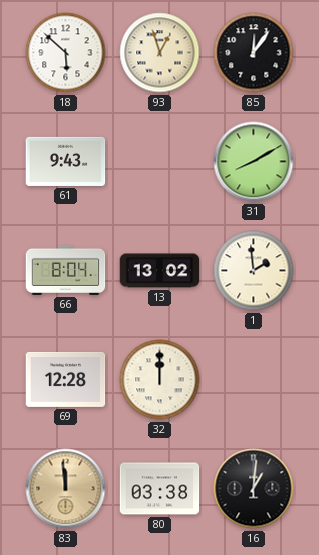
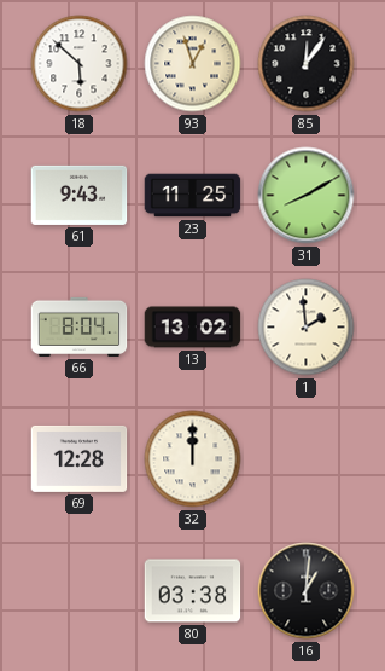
23: none -> 11:25 (193, 196)
83: 11:59 -> none (66, 489)
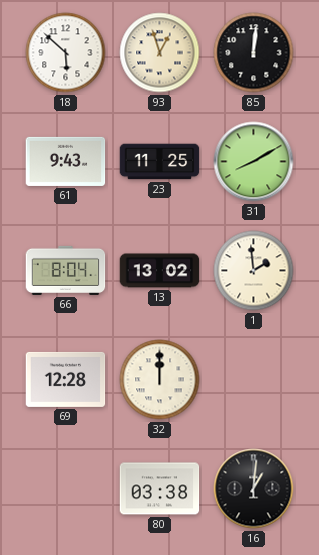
85: 12:06 -> 12:01 (254, 53)
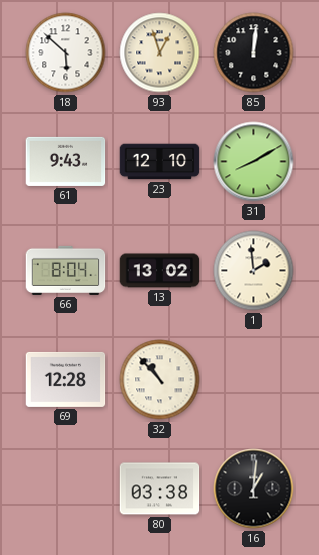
23: 11:25 -> 12:10 (160, 162)
32: 12:00 -> 10:53 (160, 380)
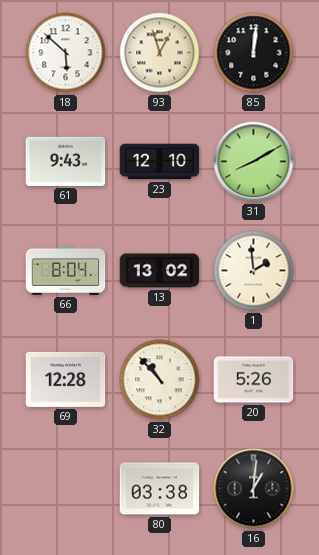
20: none -> 5:26 (254, 380)
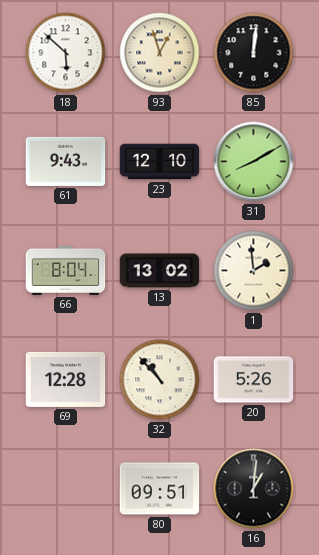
80: 03:38 -> 09:51 (160, 489)
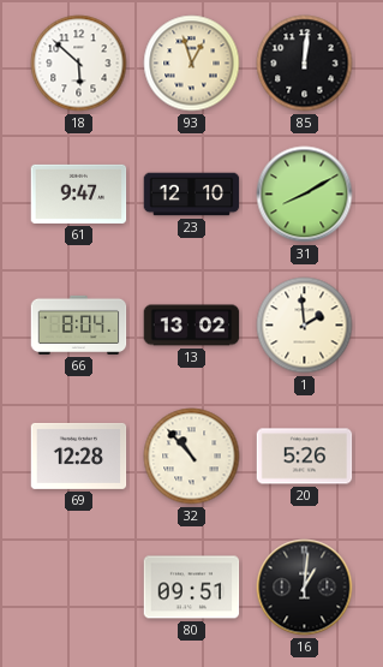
61: 9:43 -> 9:47 (79, 193)
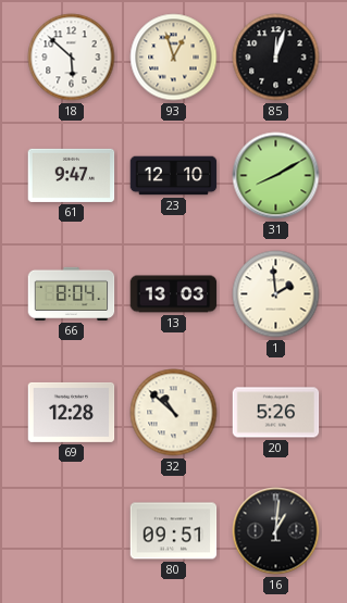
85: 12:01 -> 12:03 (276, 58)
13: 13:02 -> 13:03 (174, 294)
32: 10:53 -> 10:52 (174, 413)
